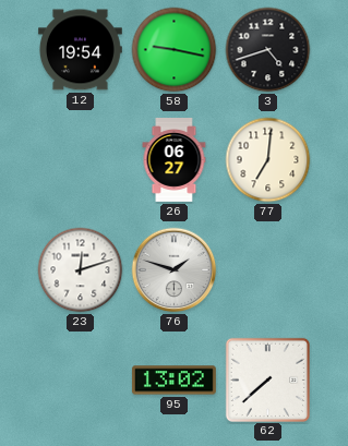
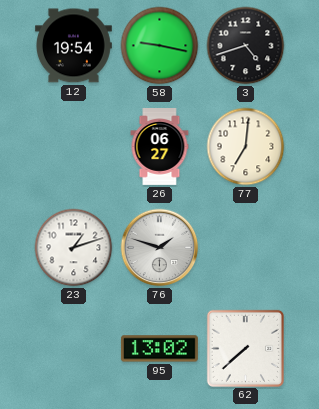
23: 12:12 -> 1:12 (74, 248)
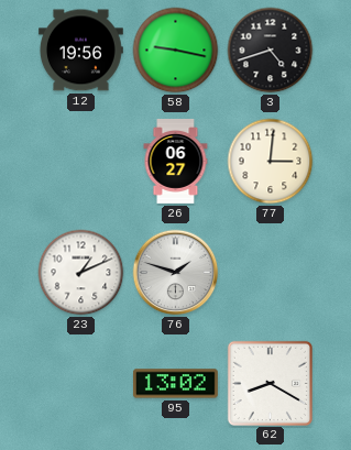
12: 19:54 -> 19:56 (80, 51)
77: 7:01 -> 3:01 (271, 162)
23: 1:12 -> 1:11 (81, 273)
62: 7:38 -> 8:20 (270, 383)
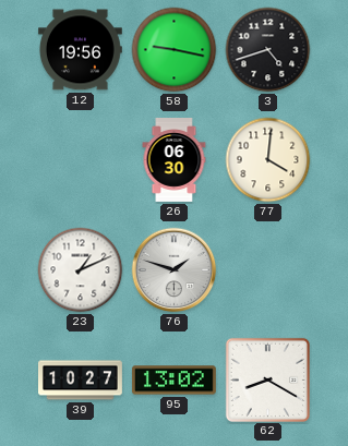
26: 06:27 -> 06:30 (175, 160)
77: 3:01 -> 4:01 (268, 160)
39: none -> 10:27 (81, 381)
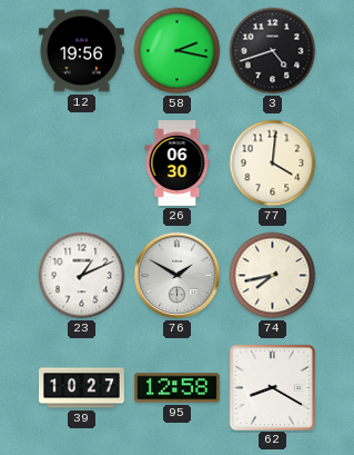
58: 9:17 -> 2:17 (178, 51)
76: 1:48 -> 1:50 (178, 276)
74: none -> 7:43 (273, 276)
95: 13:02 -> 12:58 (176, 388)
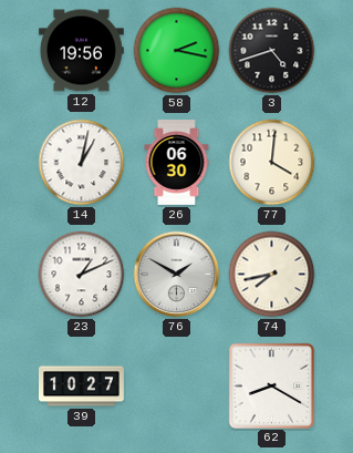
14: none -> 1:02 (82, 163)
95: 12:58 -> none (176, 388)
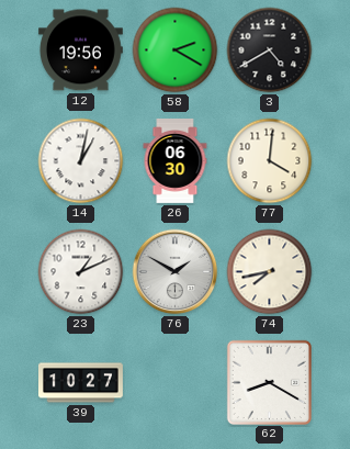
58: 2:17 -> 2:20 (176, 50)
3: 4:42 -> 4:40 (270, 50)
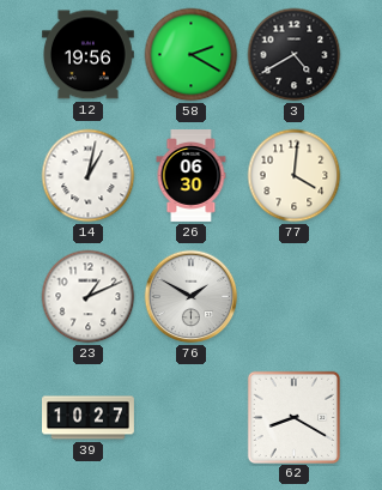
74: 7:43 -> none (270, 272)
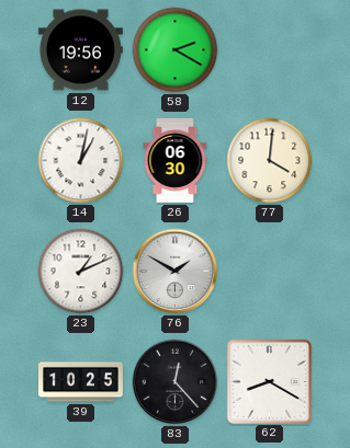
3: 4:40 -> none (295, 55)
39: 10:27 -> 10:25 (81, 382)
83: none -> 12:23 (176, 382)
